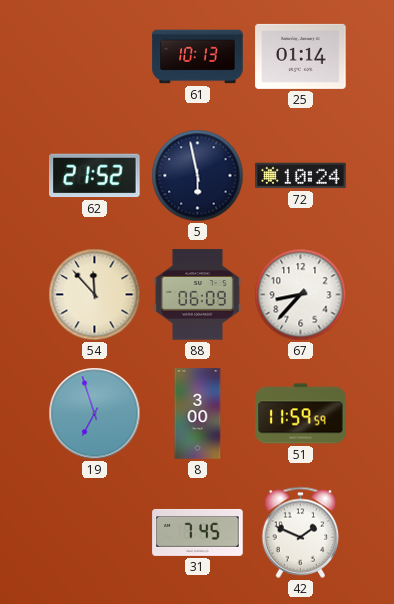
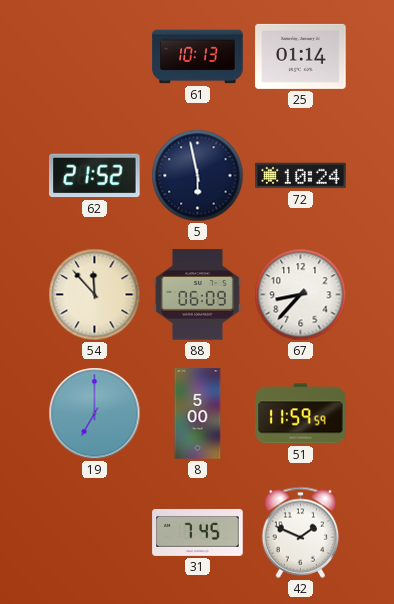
19: 6:57 -> 7:00 (95, 414)
8: 3:00 -> 5:00 (198, 414)
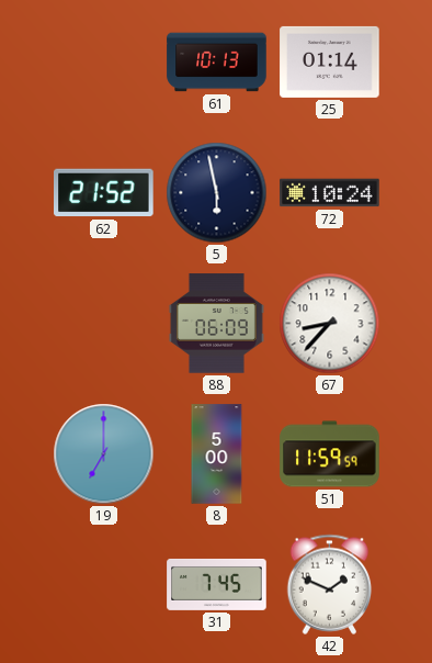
54: 11:53 -> none (95, 295)
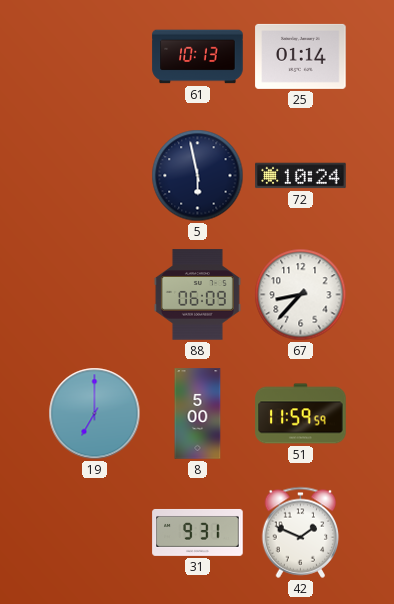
62: 21:52 -> none (104, 193)
31: 7:45 -> 9:31 (198, 532)
